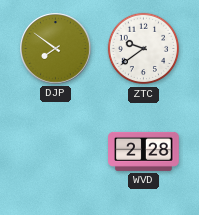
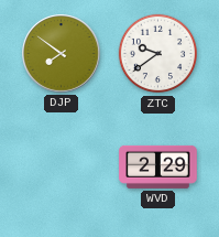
WVD: 2:28 -> 2:29 (158, 166)
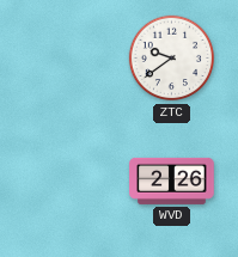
DJP: 7:51 -> none (62, 54)
WVD: 2:29 -> 2:26 (172, 180)
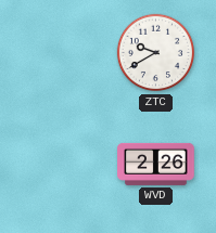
ZTC: 9:39 -> 9:40 (156, 53)
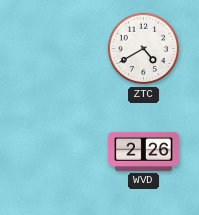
ZTC: 9:40 -> 4:40 (144, 49)
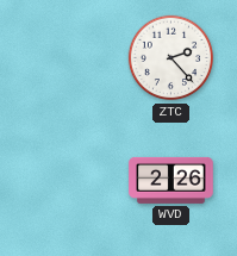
ZTC: 4:40 -> 2:23 (171, 58)
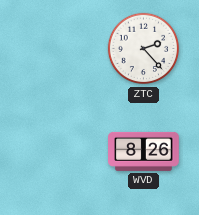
WVD: 2:26 -> 8:26 (144, 151)
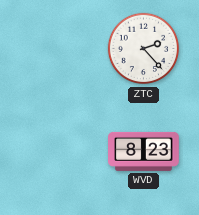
WVD: 8:26 -> 8:23 (144, 151)
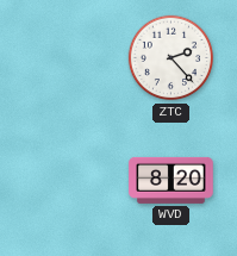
WVD: 8:23 -> 8:20 (171, 180)
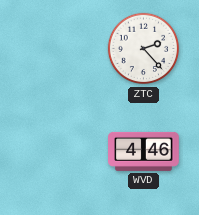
WVD: 8:20 -> 4:46 (144, 151)
